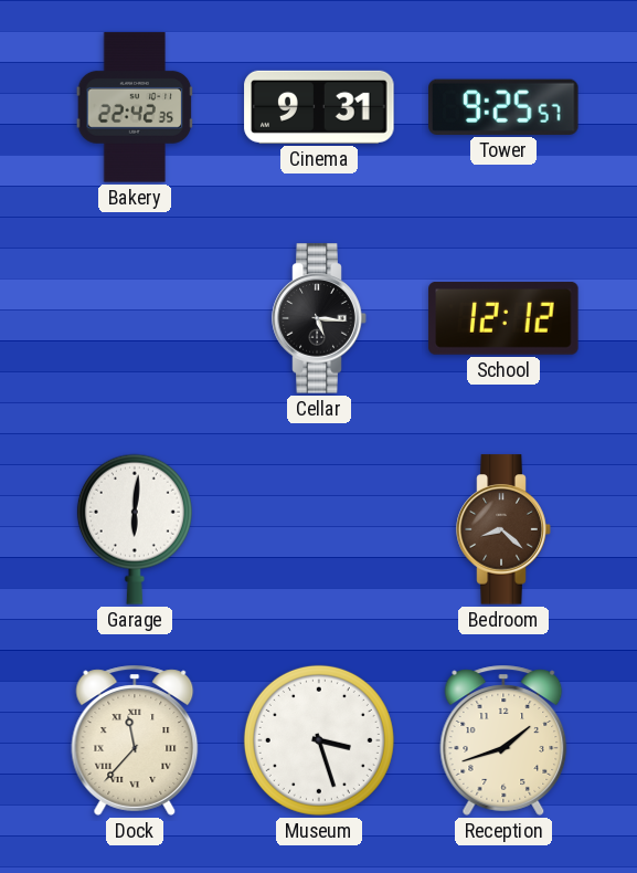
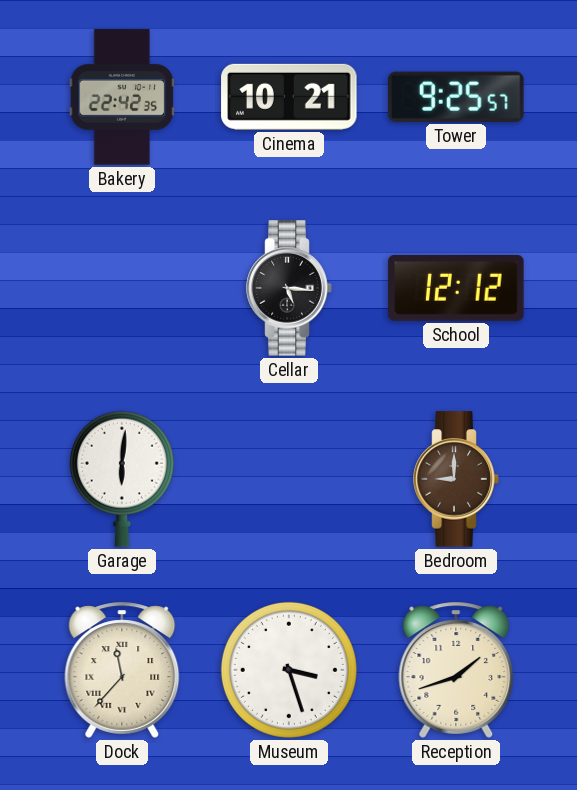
Cinema: 9:31 -> 10:21 (289, 97)
Bedroom: 8:22 -> 9:00 (456, 479)
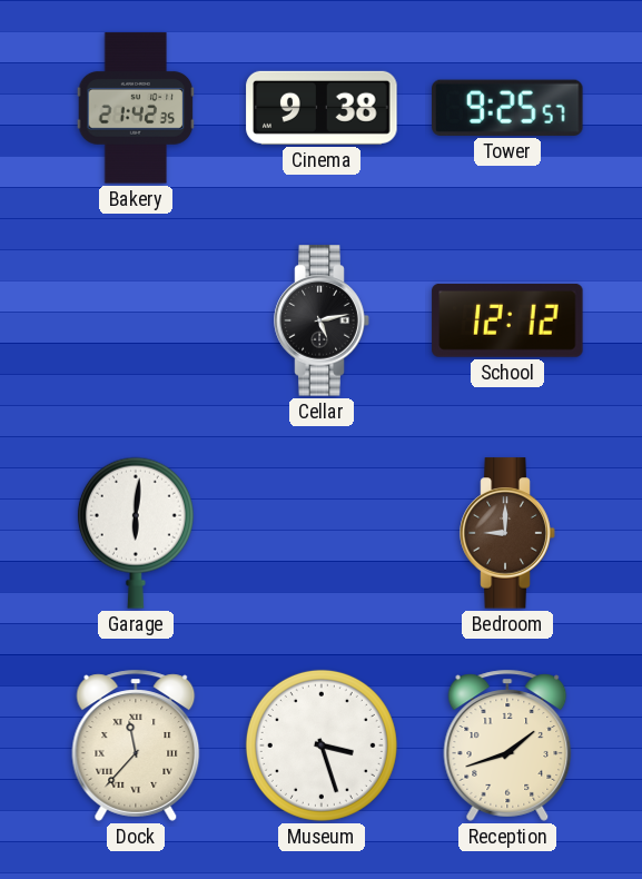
Bakery: 22:42 -> 21:42 (136, 108)
Cinema: 10:21 -> 9:38 (322, 108)
Cellar: 5:16 -> 5:13 (322, 320)
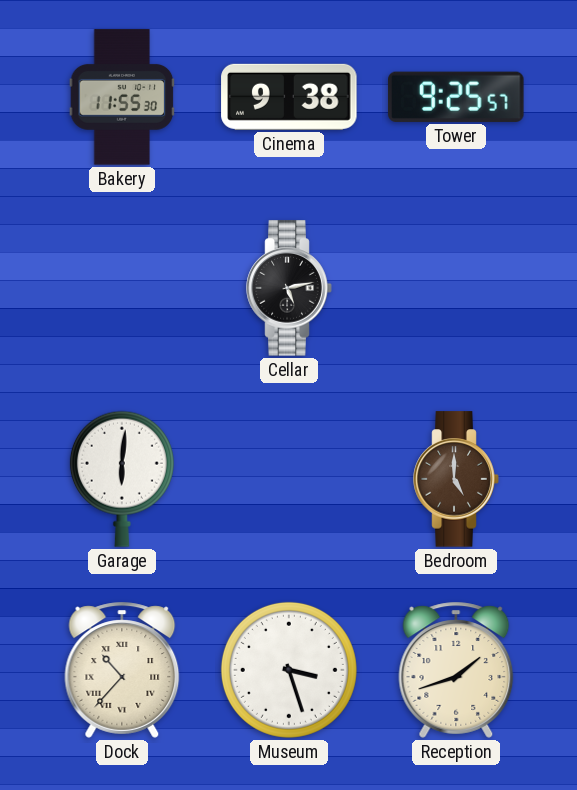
Bakery: 21:42 -> 11:55 (122, 97)
School: 12:12 -> none (507, 320)
Bedroom: 9:00 -> 5:00 (456, 479)
Dock: 11:37 -> 10:37 (122, 670)
